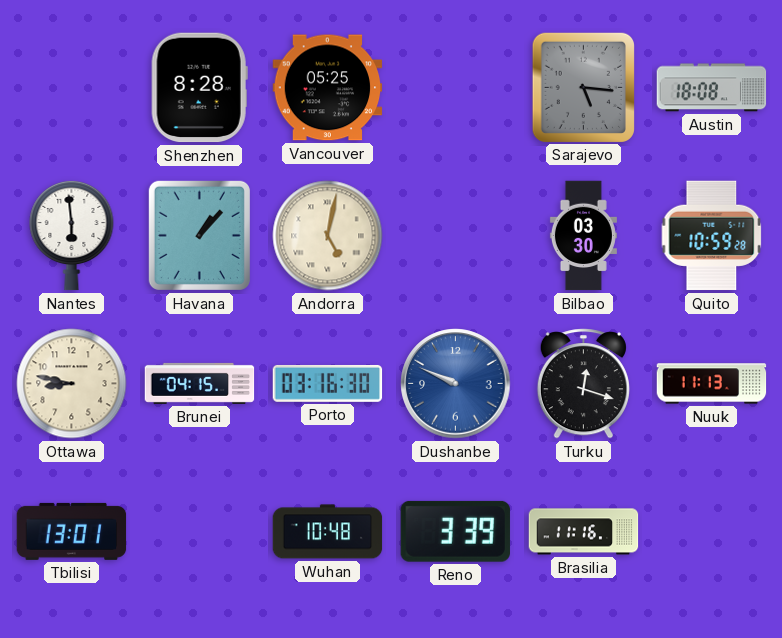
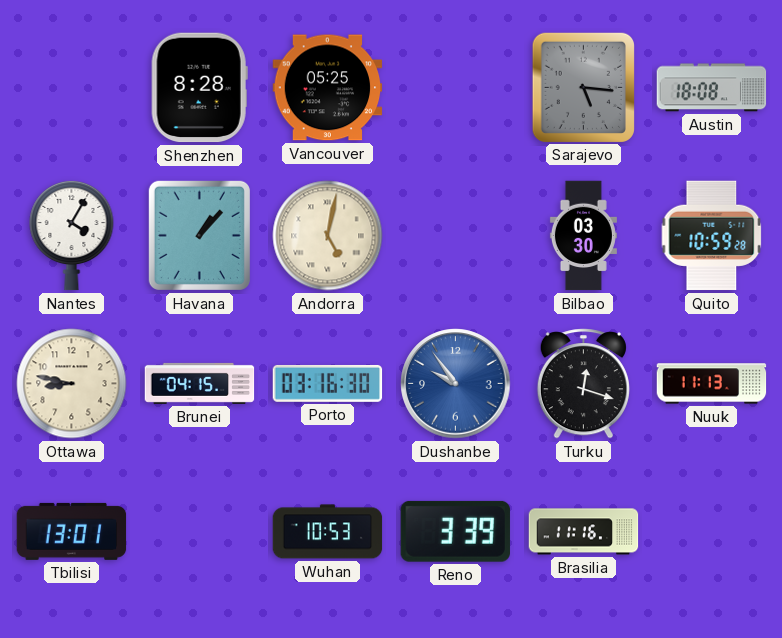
Nantes: 5:59 -> 4:05 (72, 235)
Dushanbe: 9:49 -> 9:54 (456, 384)
Wuhan: 10:48 -> 10:53 (328, 532)
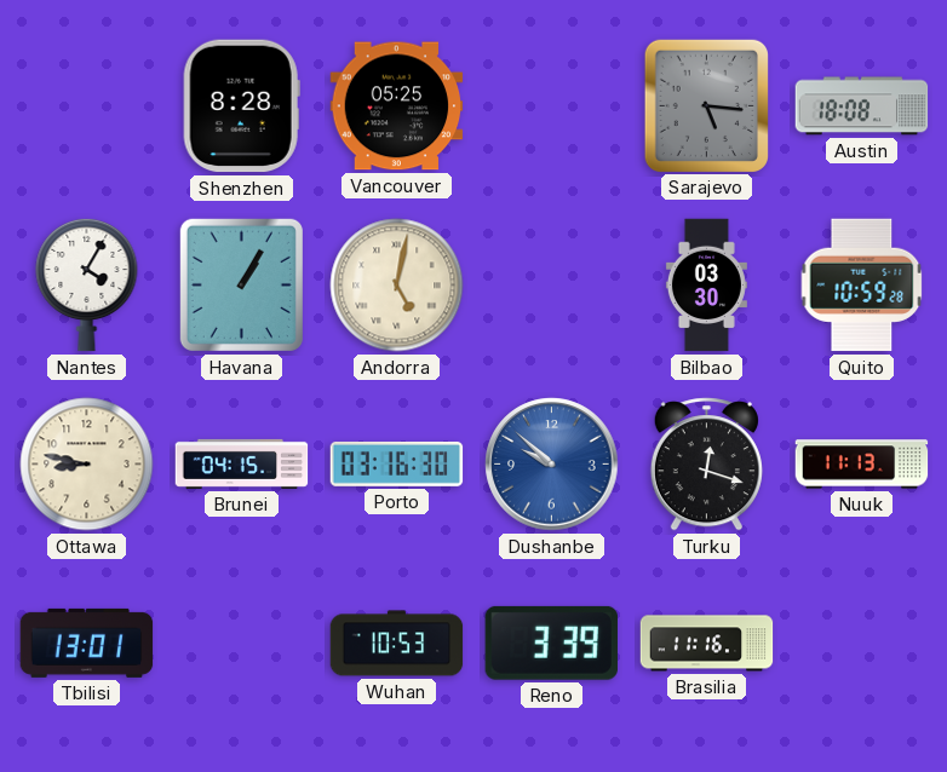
Havana: 1:07 -> 1:05 (241, 284)
Dushanbe: 9:54 -> 9:52 (552, 465)
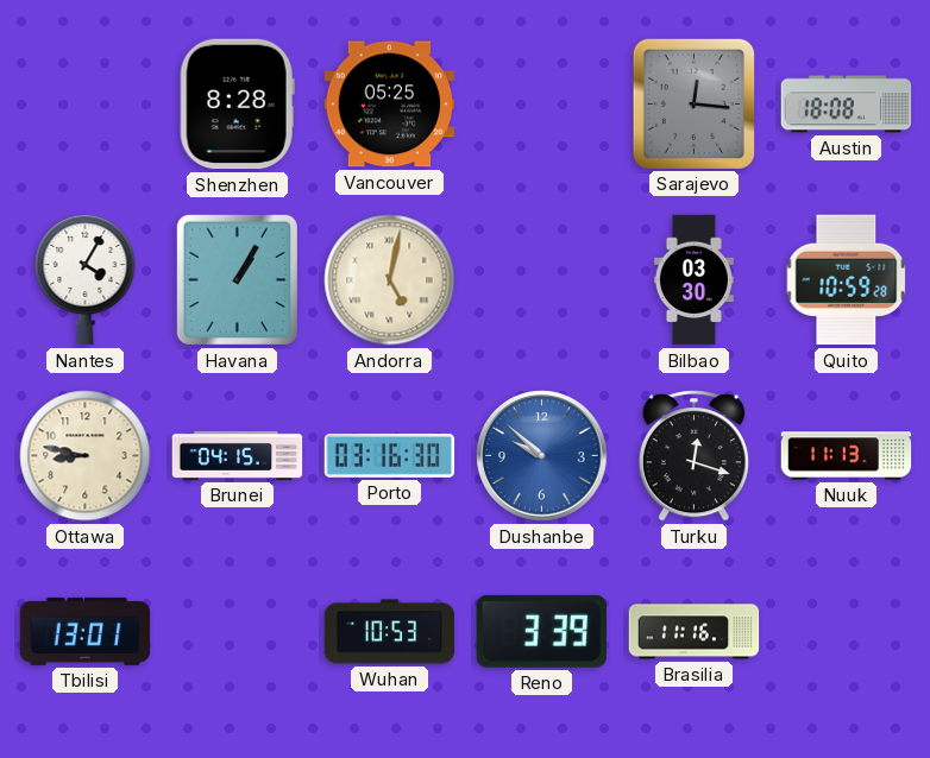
Sarajevo: 5:16 -> 12:16 (693, 103)
